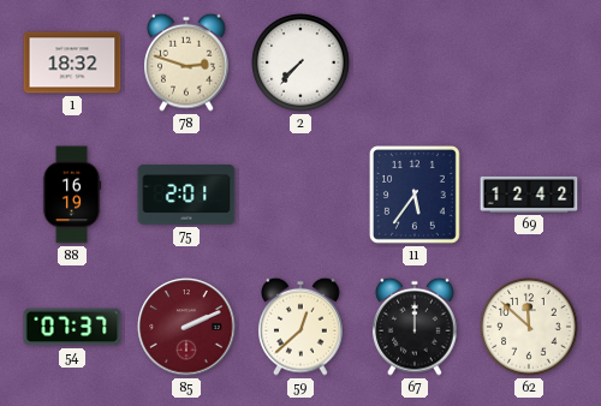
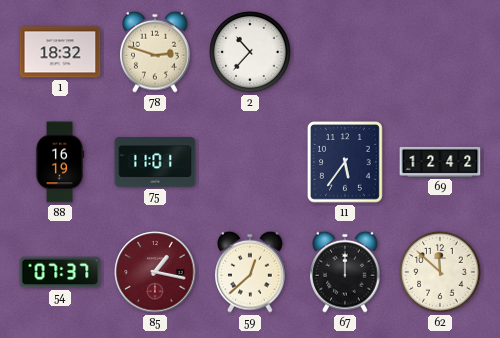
2: 7:37 -> 10:37 (250, 52)
75: 2:01 -> 11:01 (155, 162)
85: 2:11 -> 1:17 (155, 272)
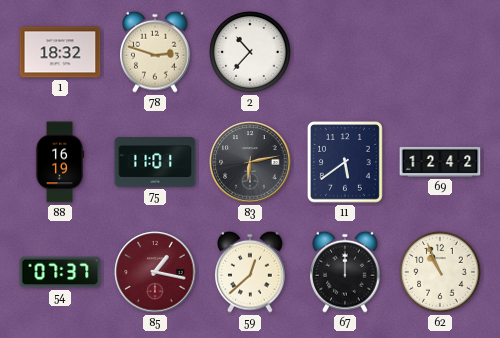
83: none -> 6:13 (250, 162)
11: 5:36 -> 5:39 (346, 163)
62: 11:52 -> 10:56 (440, 272)
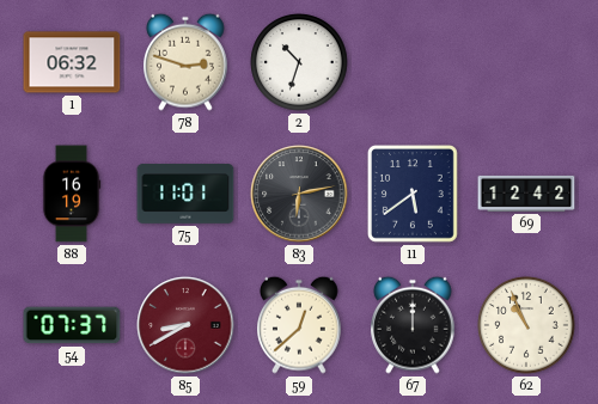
1: 18:32 -> 06:32 (72, 62)
2: 10:37 -> 10:33 (299, 62)
85: 1:17 -> 8:40 (185, 325)
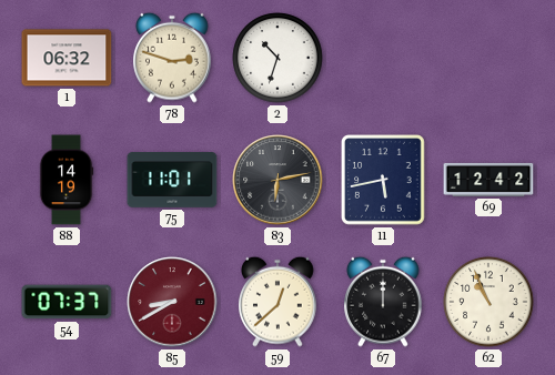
88: 16:19 -> 14:19 (67, 180)
11: 5:39 -> 5:43 (384, 181)
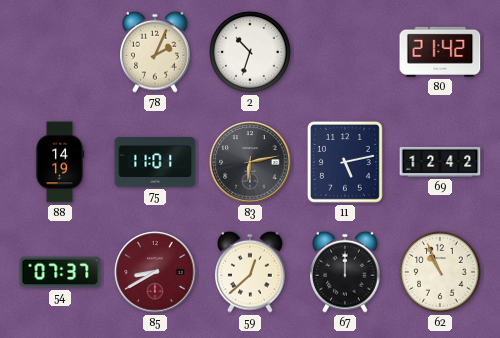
1: 06:32 -> none (67, 58)
78: 2:48 -> 2:04 (156, 52)
80: none -> 21:42 (440, 52)
11: 5:43 -> 5:13 (346, 163)
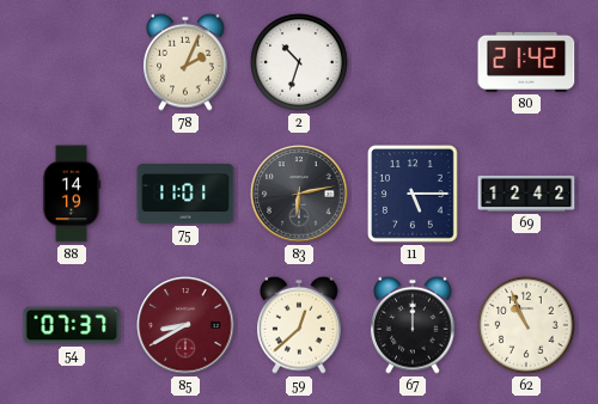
11: 5:13 -> 5:15 (414, 195)
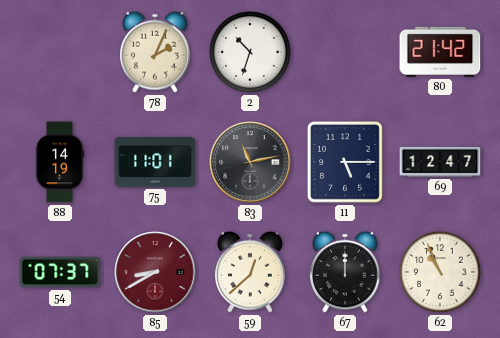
83: 6:13 -> 11:13 (250, 162)
69: 12:42 -> 12:47 (440, 162)
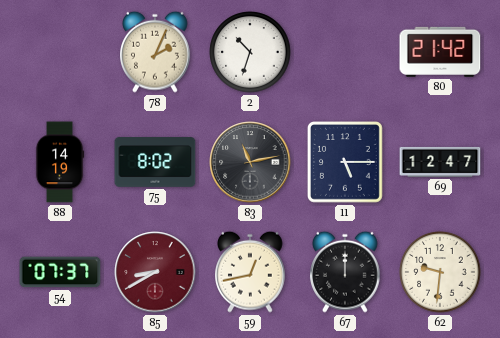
75: 11:01 -> 8:02 (155, 162)
59: 12:38 -> 12:43 (251, 272)
62: 10:56 -> 9:31 (440, 272)
